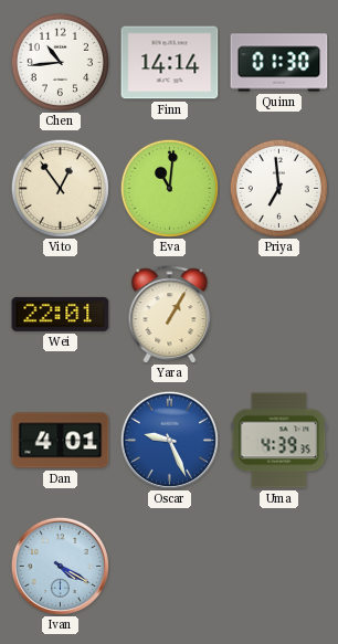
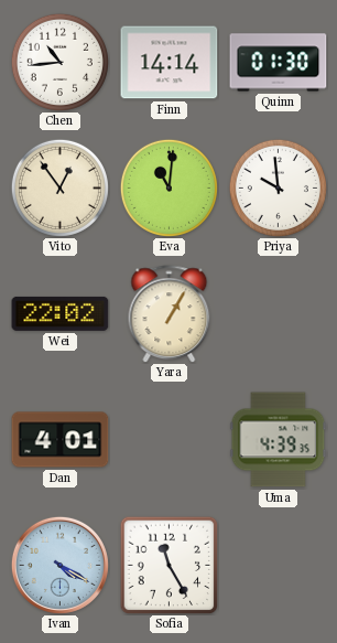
Priya: 6:59 -> 9:59 (278, 187)
Wei: 22:01 -> 22:02 (61, 313)
Oscar: 9:26 -> none (169, 440)
Sofia: none -> 11:25 (168, 565)
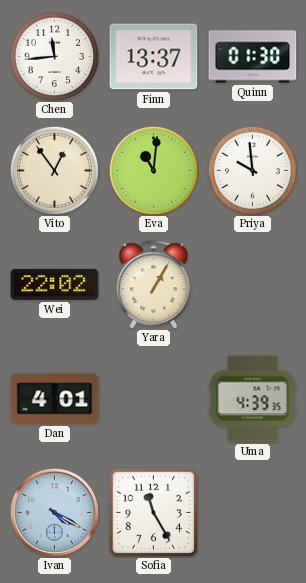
Chen: 10:44 -> 11:44 (54, 56)
Finn: 14:14 -> 13:37 (154, 57)
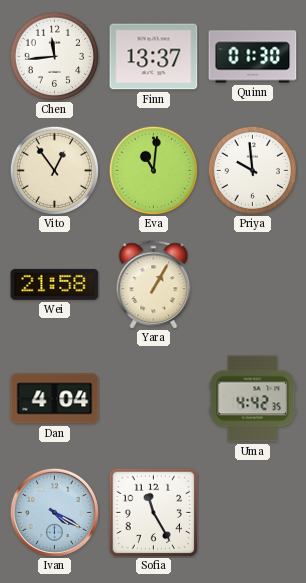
Wei: 22:02 -> 21:58 (55, 284)
Dan: 4:01 -> 4:04 (55, 399)
Uma: 4:39 -> 4:42 (253, 399)
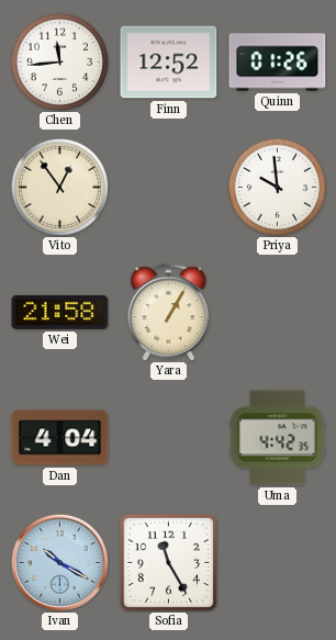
Finn: 13:37 -> 12:52 (169, 63)
Quinn: 01:30 -> 01:26 (278, 63)
Eva: 11:01 -> none (153, 170)
Ivan: 4:20 -> 10:20 (59, 562)
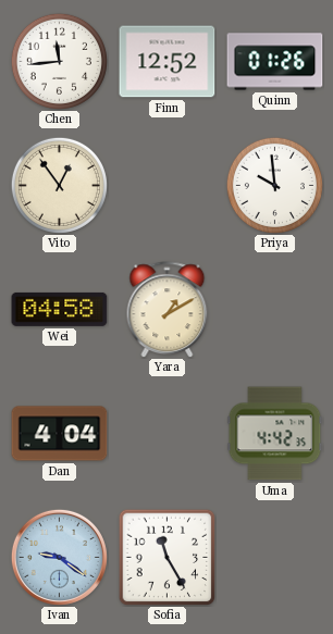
Wei: 21:58 -> 04:58 (60, 309)
Yara: 1:05 -> 1:10 (168, 310)
Ivan: 10:20 -> 9:21 (59, 557)
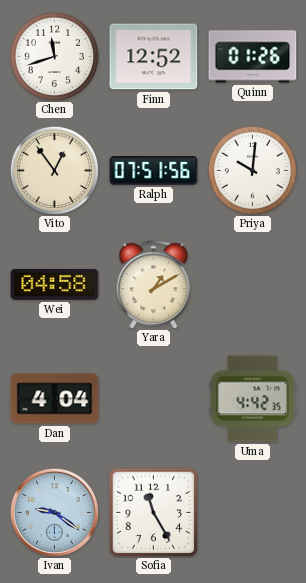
Chen: 11:44 -> 11:42 (54, 56)
Ralph: none -> 07:51 (154, 171)
Priya: 9:59 -> 10:01 (252, 170)
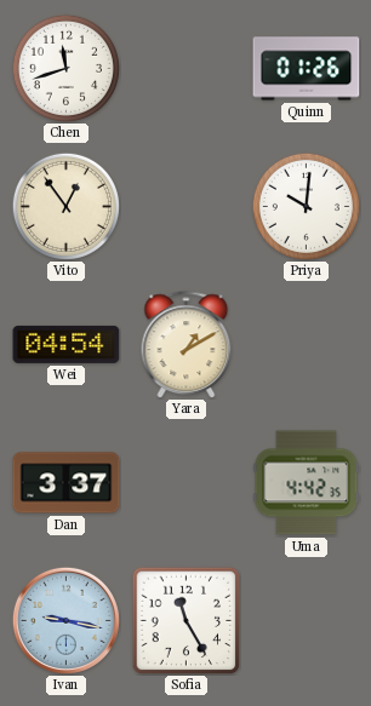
Finn: 12:52 -> none (154, 57)
Ralph: 07:51 -> none (154, 171)
Wei: 04:58 -> 04:54 (67, 344)
Dan: 4:04 -> 3:37 (67, 483)
Ivan: 9:21 -> 9:17 (65, 620)
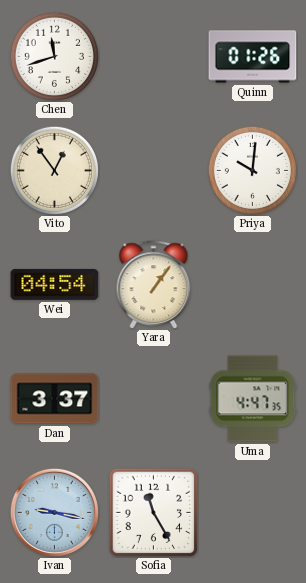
Yara: 1:10 -> 1:06 (154, 285)
Uma: 4:42 -> 4:47 (253, 399)
